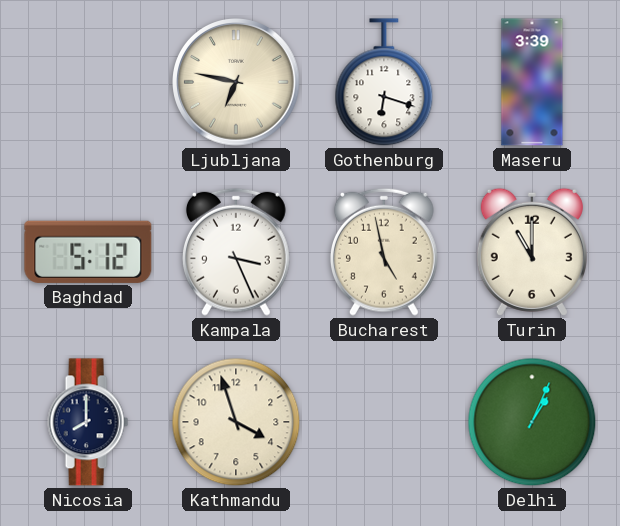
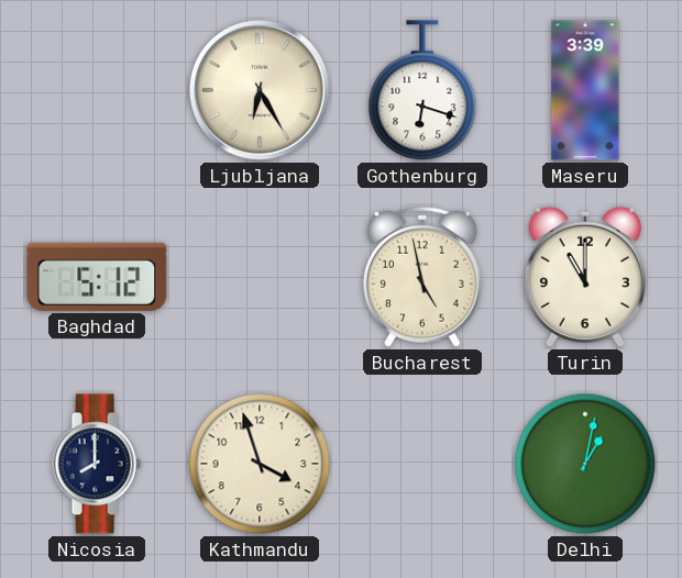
Ljubljana: 6:47 -> 6:25 (260, 90)
Kampala: 3:26 -> none (236, 252)
Delhi: 1:04 -> 1:02 (585, 464)
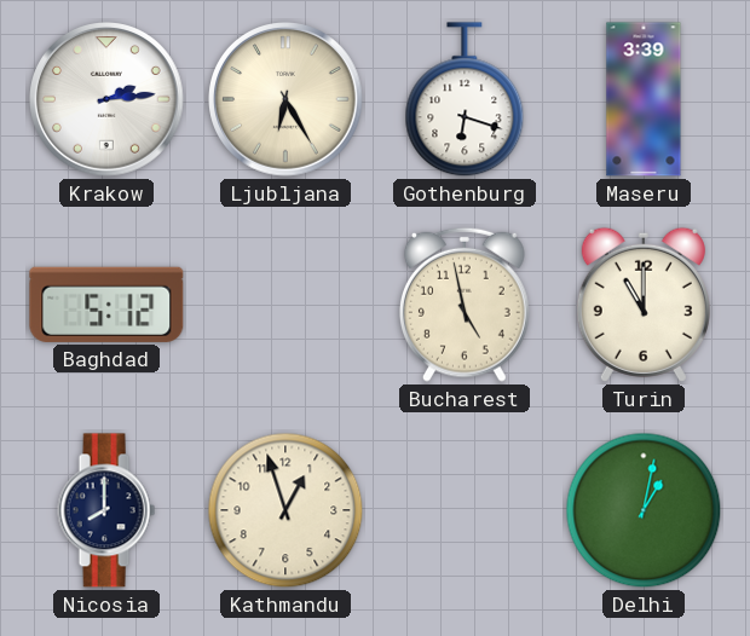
Krakow: none -> 2:14 (106, 99)
Kathmandu: 3:57 -> 12:57 (285, 510)
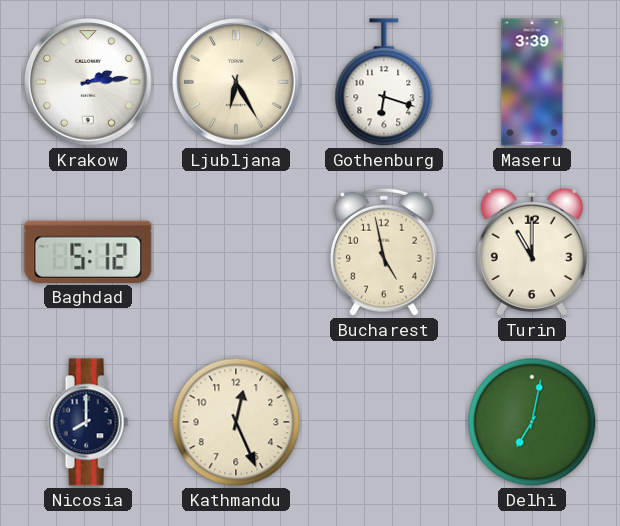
Kathmandu: 12:57 -> 12:26 (236, 422)
Delhi: 1:02 -> 7:02 (532, 422)
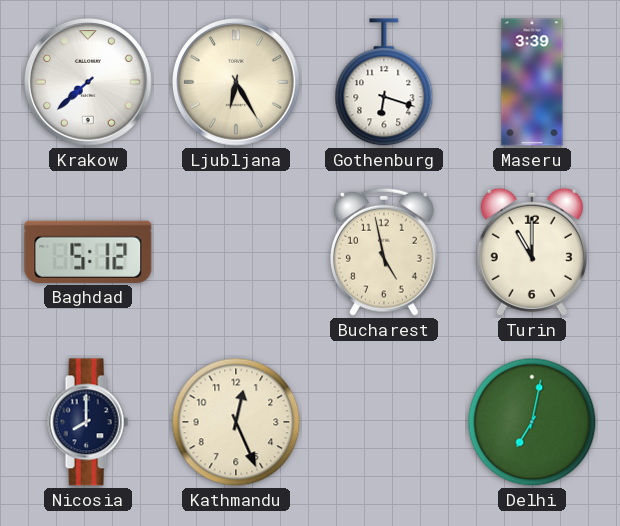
Krakow: 2:14 -> 7:38 (88, 82)
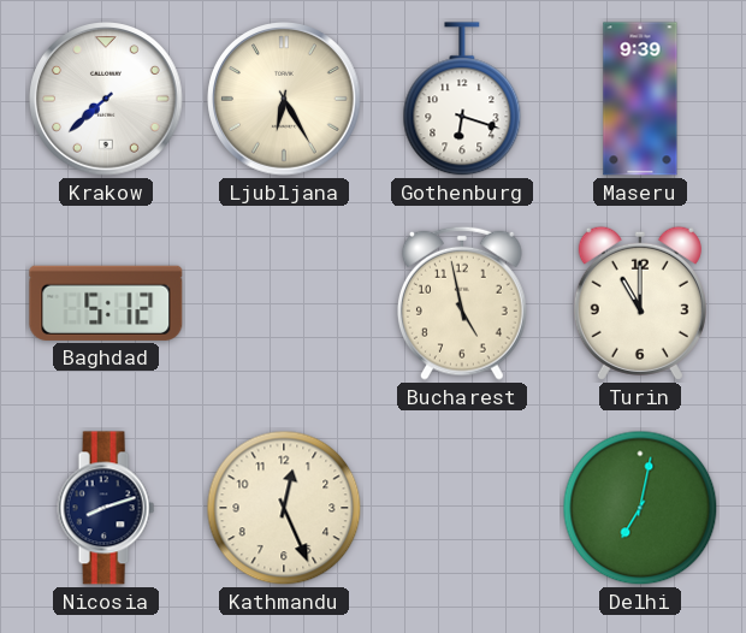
Maseru: 3:39 -> 9:39 (640, 99)
Nicosia: 8:00 -> 8:12 (106, 508)
